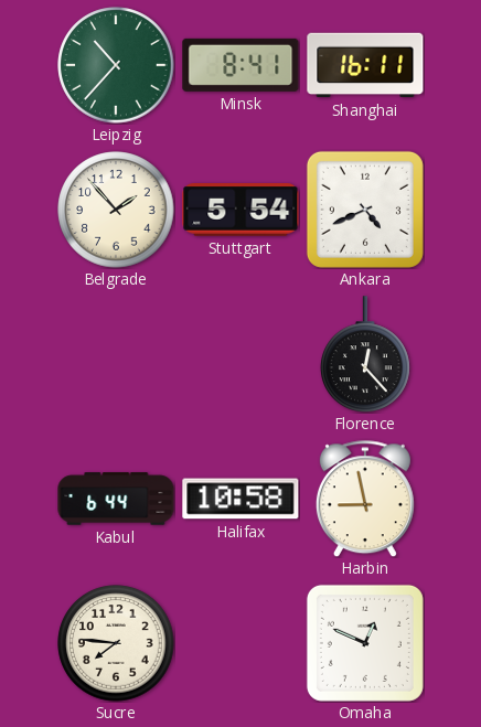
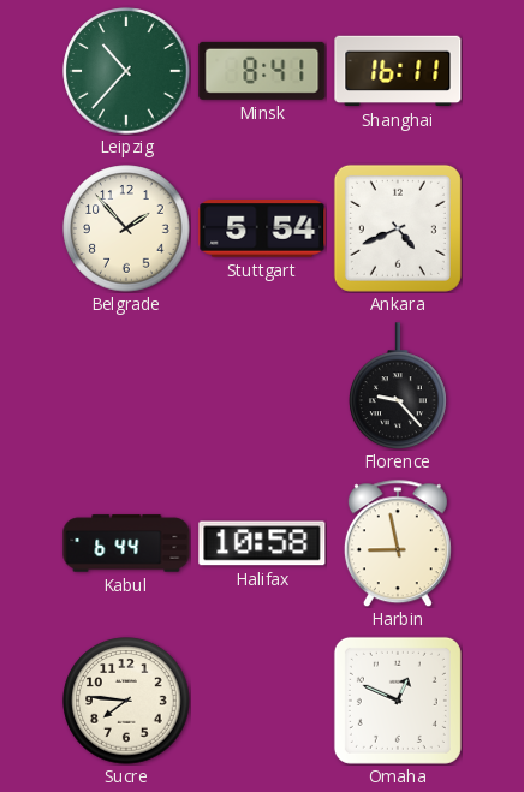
Florence: 12:23 -> 9:23 (398, 386)
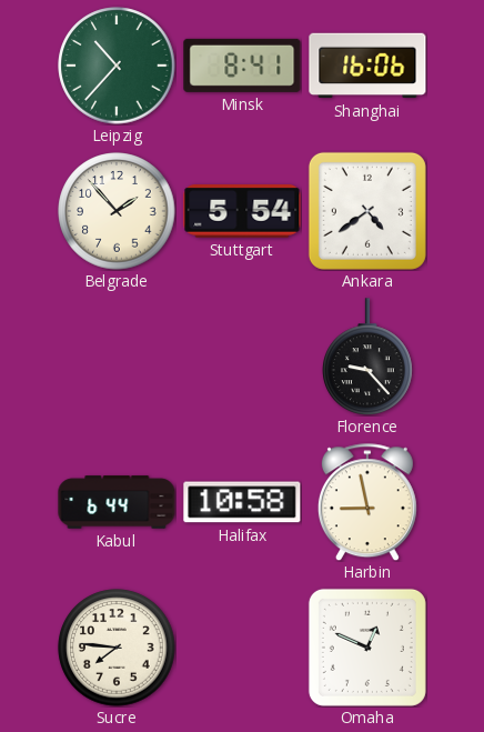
Shanghai: 16:11 -> 16:06 (367, 66)
Ankara: 4:41 -> 4:39 (367, 211)
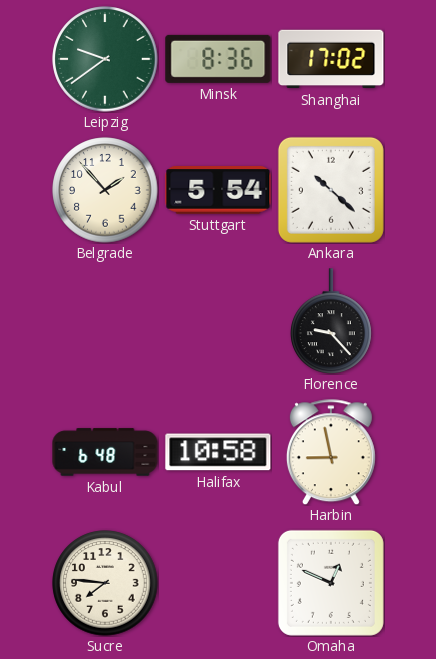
Leipzig: 10:37 -> 9:39 (105, 59)
Minsk: 8:41 -> 8:36 (218, 59)
Shanghai: 16:06 -> 17:02 (331, 59)
Ankara: 4:39 -> 10:22 (331, 190)
Kabul: 6:44 -> 6:48 (105, 452)
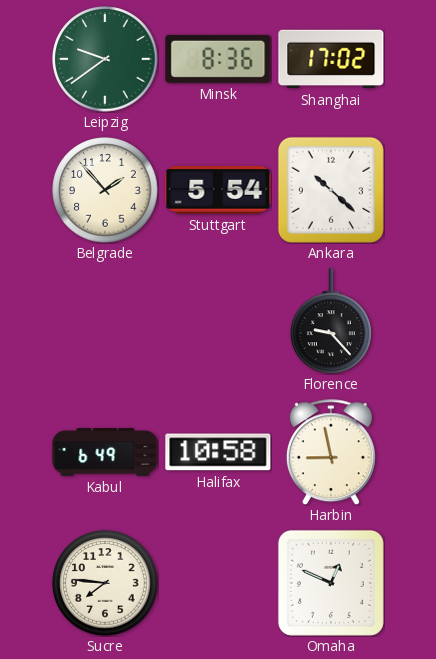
Kabul: 6:48 -> 6:49 (105, 452)
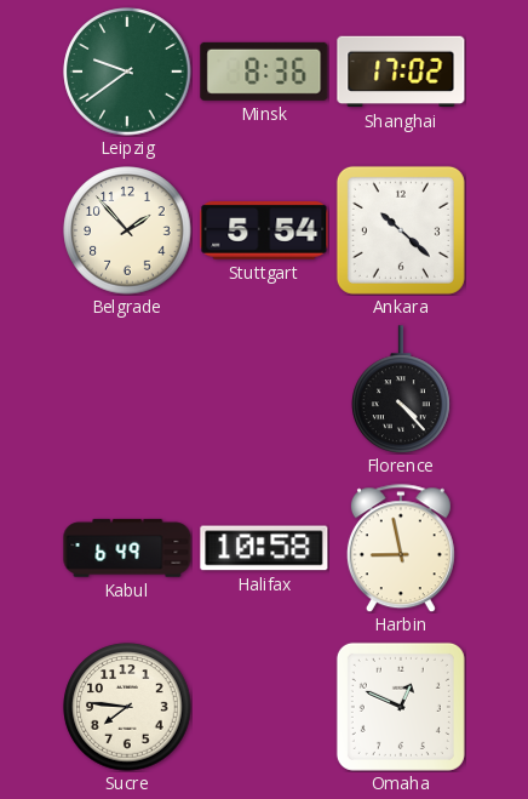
Florence: 9:23 -> 4:23 (401, 389)
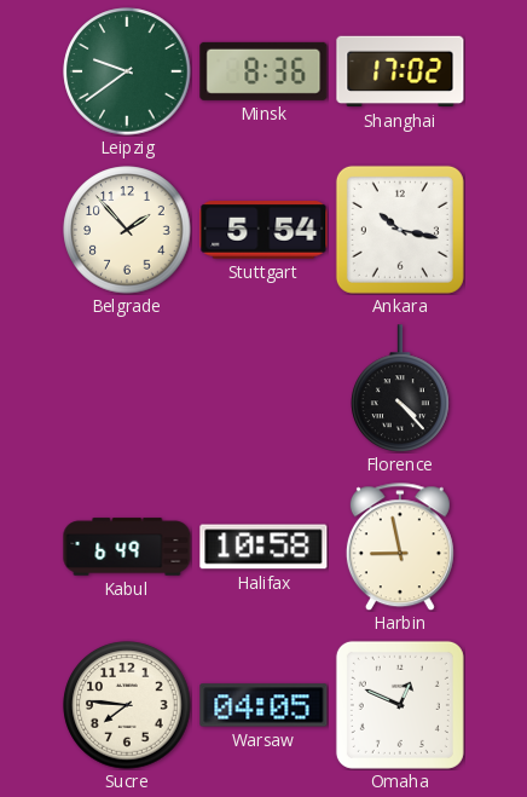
Ankara: 10:22 -> 10:17 (400, 230)
Warsaw: none -> 04:05 (263, 705)
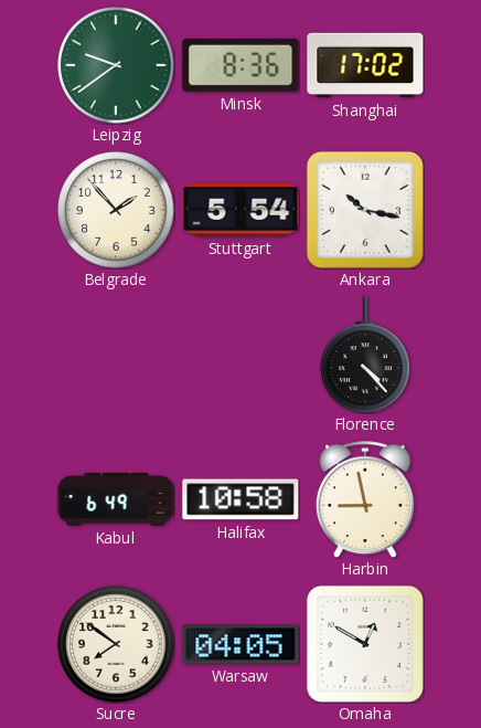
Sucre: 7:46 -> 7:51 (116, 644)
Omaha: 12:49 -> 12:50 (365, 644)
